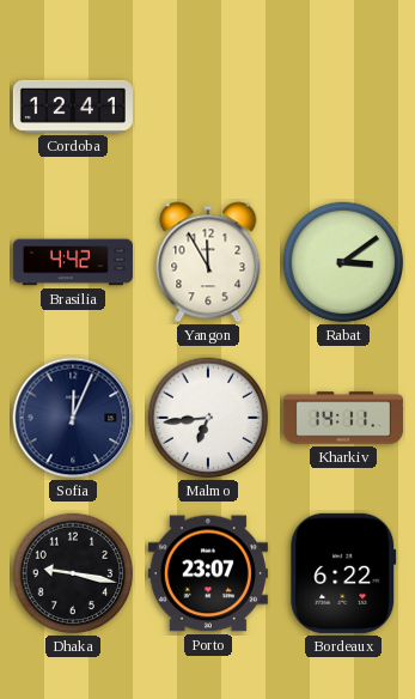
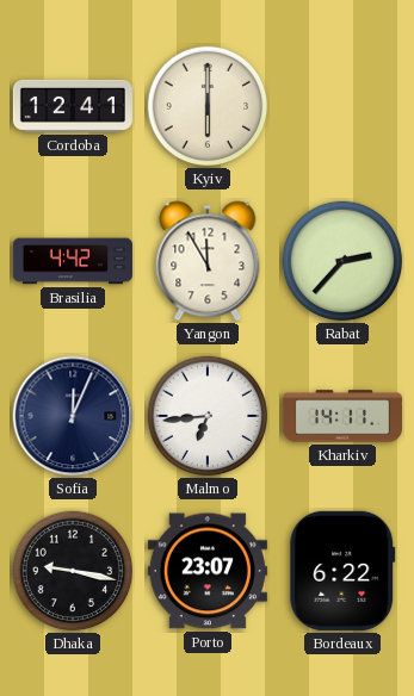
Kyiv: none -> 6:00 (208, 106)
Rabat: 3:09 -> 2:37 (342, 261)
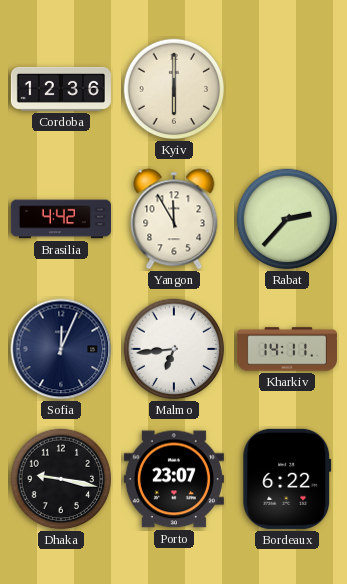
Cordoba: 12:41 -> 12:36 (61, 89)
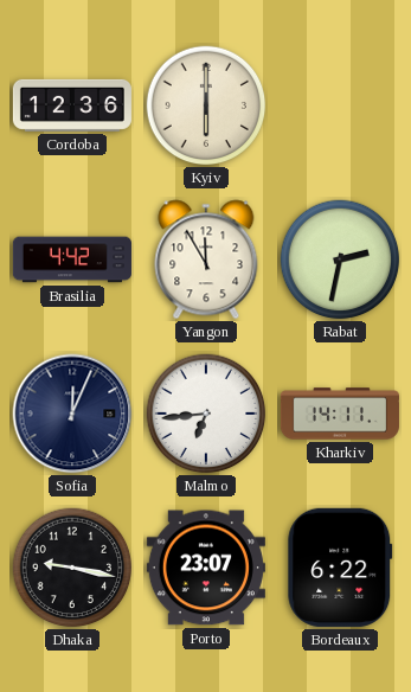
Rabat: 2:37 -> 2:32 (340, 259)
